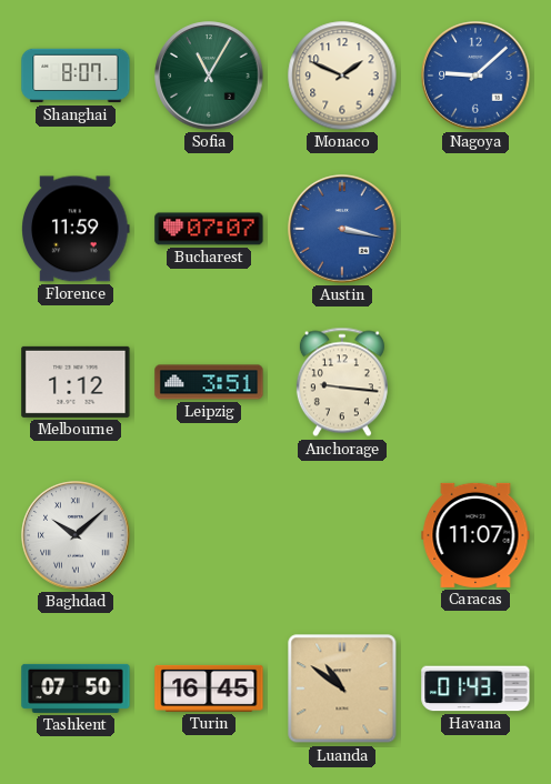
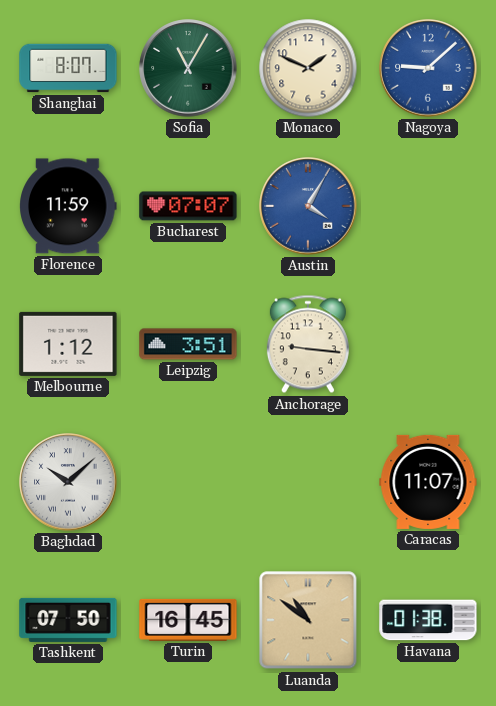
Austin: 3:17 -> 4:05 (308, 206)
Havana: 01:43 -> 01:38 (428, 620)
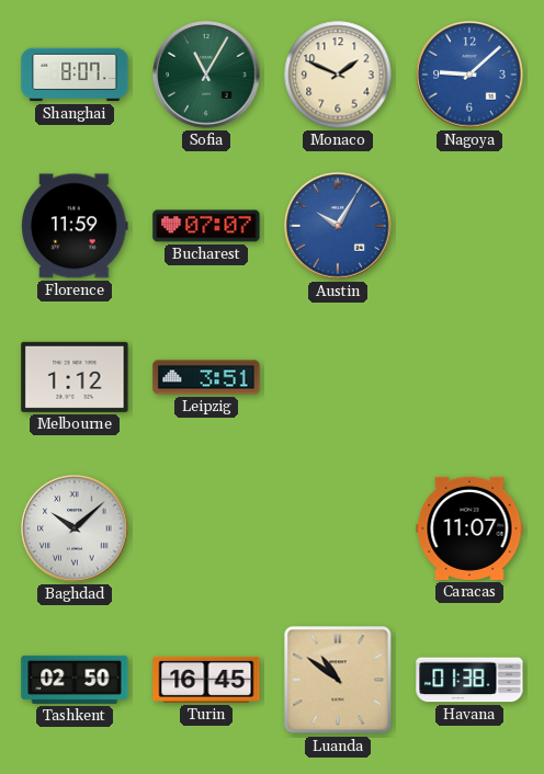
Austin: 4:05 -> 10:05 (338, 226)
Anchorage: 9:16 -> none (308, 344)
Tashkent: 07:50 -> 02:50 (75, 680)
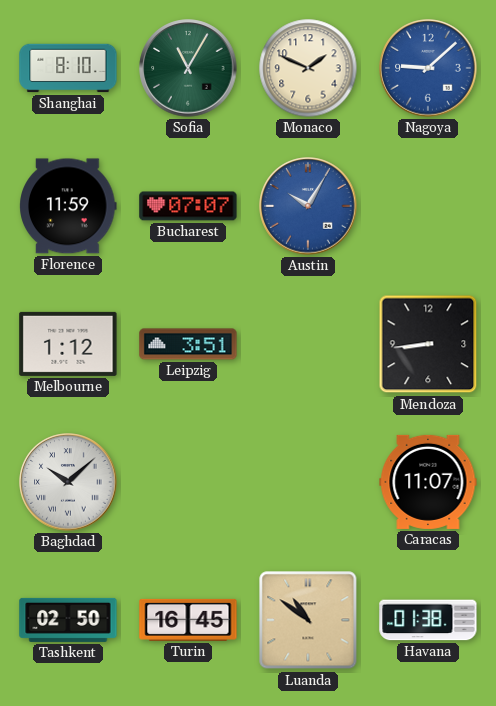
Shanghai: 8:07 -> 8:10 (68, 68)
Mendoza: none -> 8:44 (428, 344)
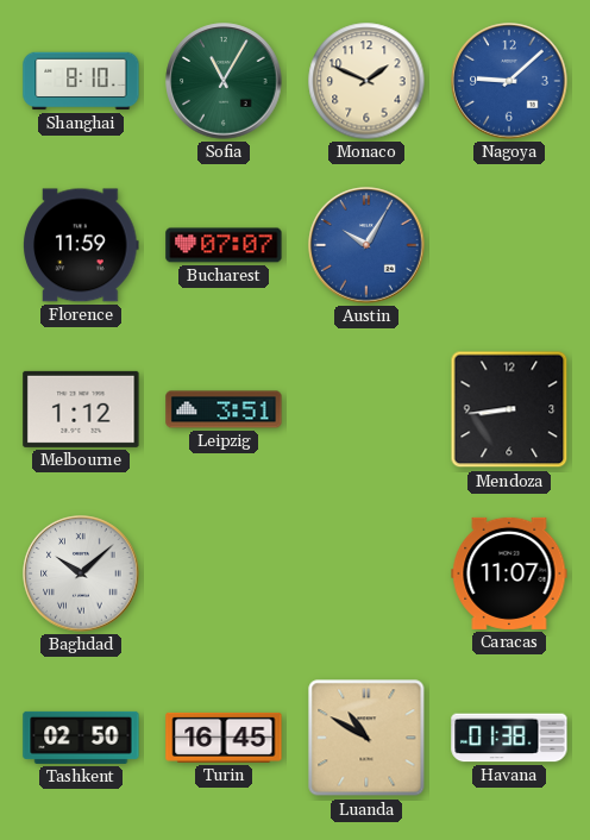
Luanda: 10:51 -> 10:50 (366, 738)
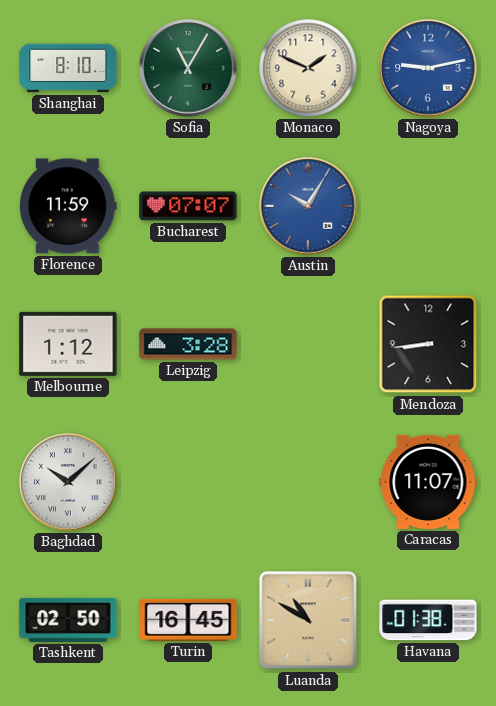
Nagoya: 9:08 -> 9:13 (428, 68)
Leipzig: 3:51 -> 3:28 (188, 344)
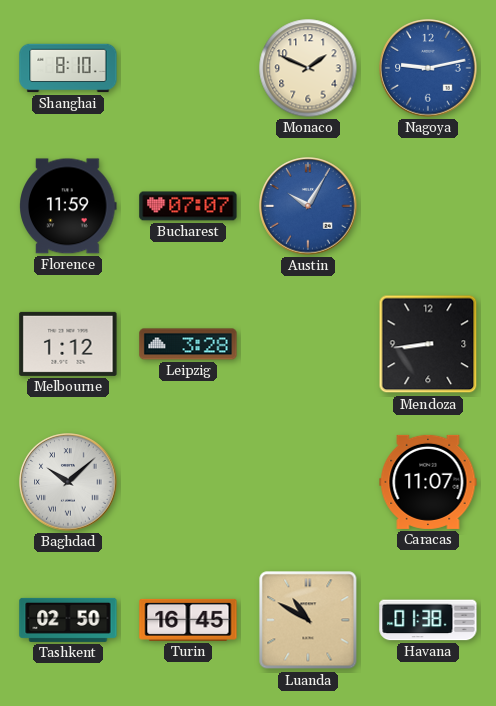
Sofia: 11:05 -> none (188, 68)
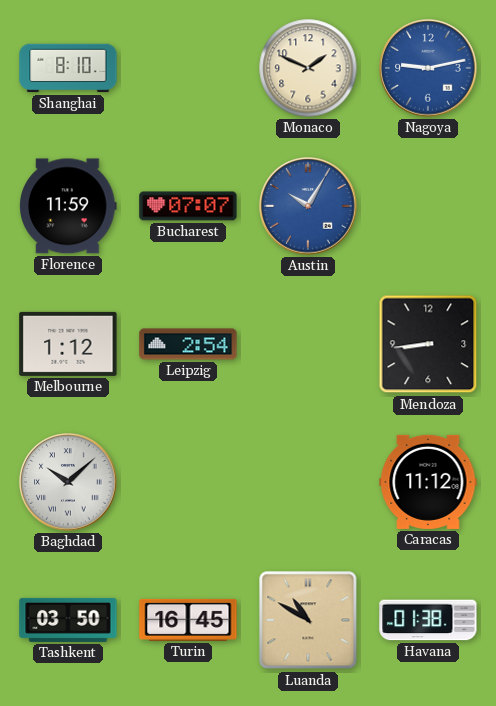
Leipzig: 3:28 -> 2:54 (188, 344)
Caracas: 11:07 -> 11:12 (428, 482)
Tashkent: 02:50 -> 03:50 (68, 620)
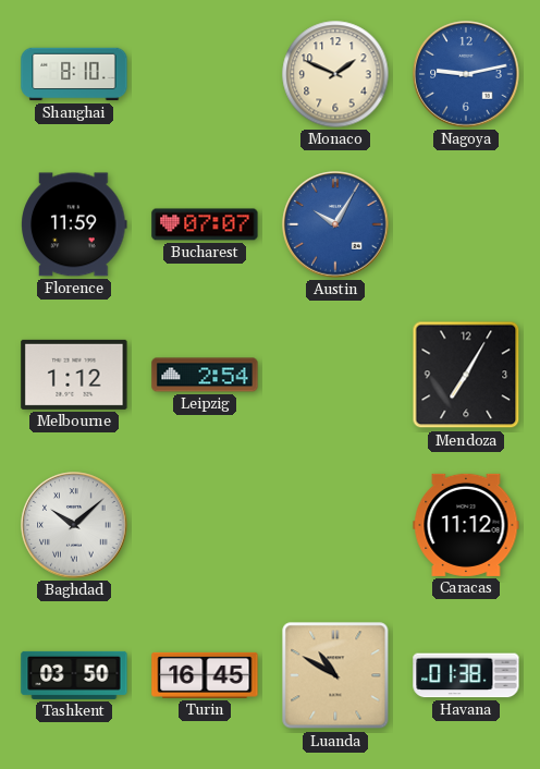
Mendoza: 8:44 -> 7:05 (466, 375)
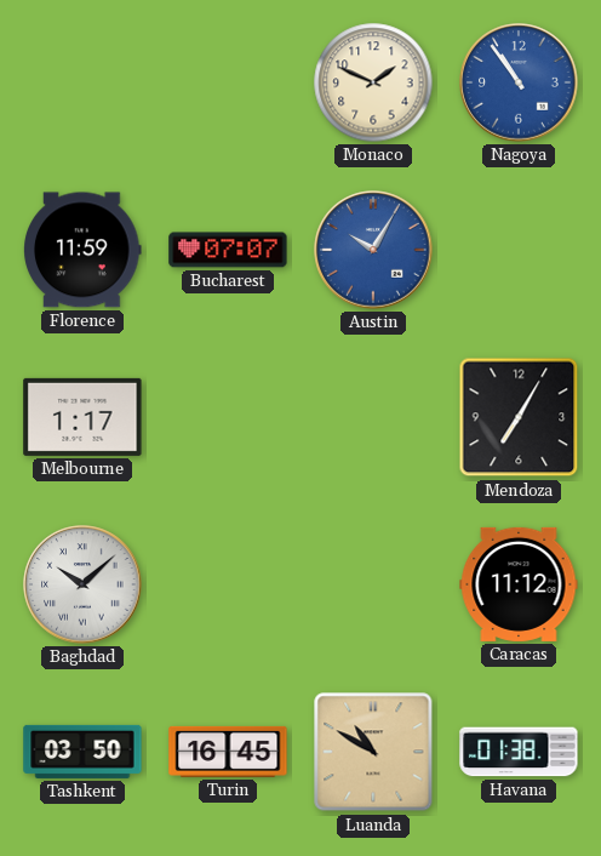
Shanghai: 8:10 -> none (74, 74)
Nagoya: 9:13 -> 10:54 (519, 82)
Melbourne: 1:12 -> 1:17 (82, 417)
Leipzig: 2:54 -> none (205, 375)
